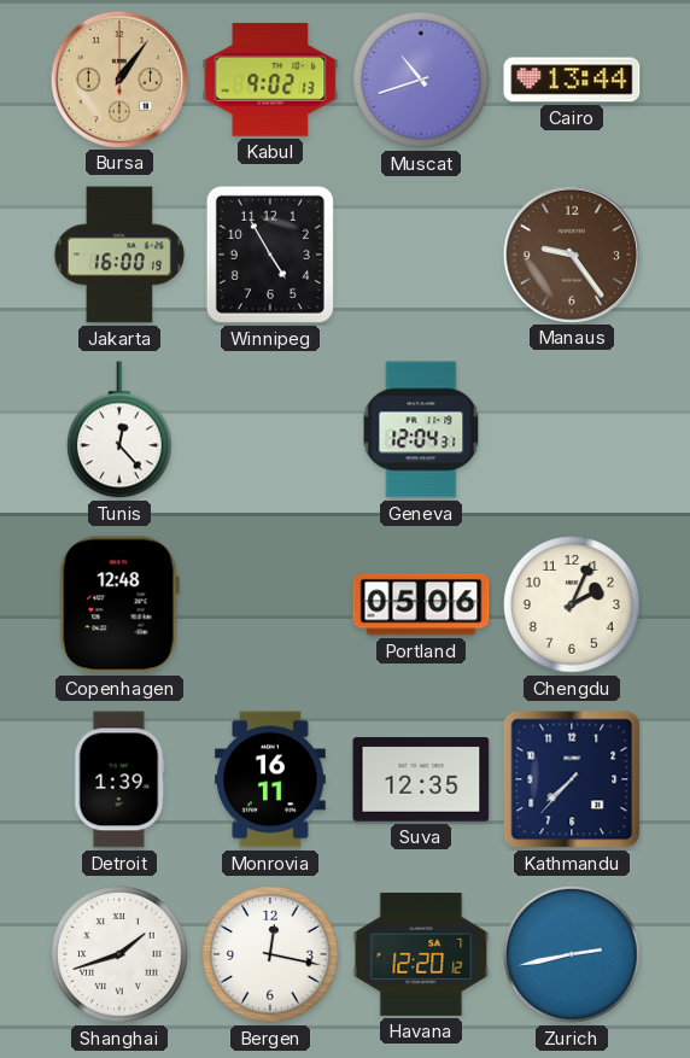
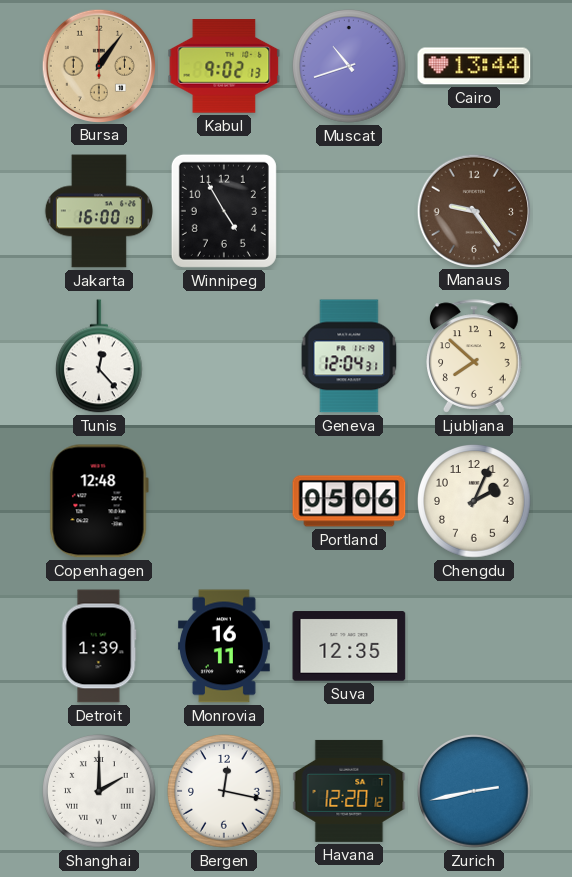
Ljubljana: none -> 7:52 (475, 356)
Kathmandu: 7:37 -> none (572, 779)
Shanghai: 1:42 -> 2:00 (99, 791)
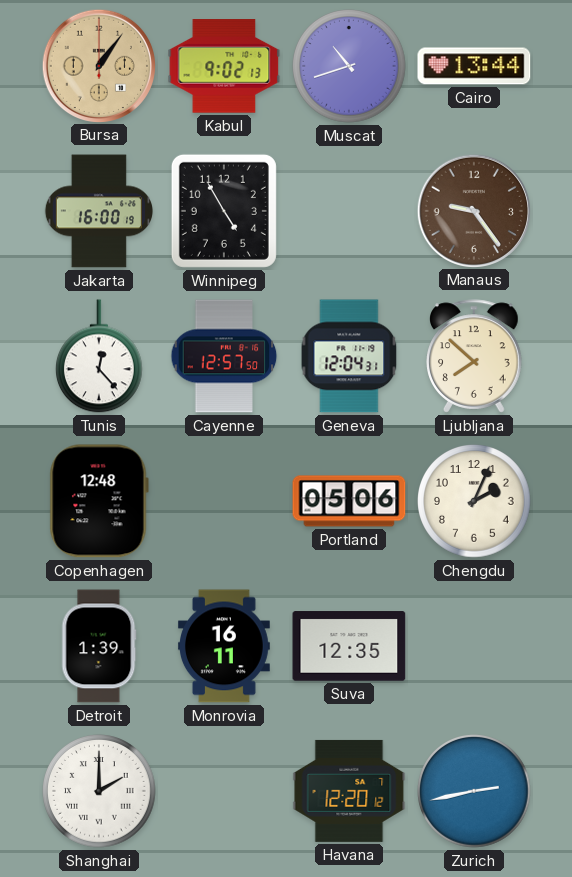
Cayenne: none -> 12:57 (224, 356)
Bergen: 12:17 -> none (224, 791)
